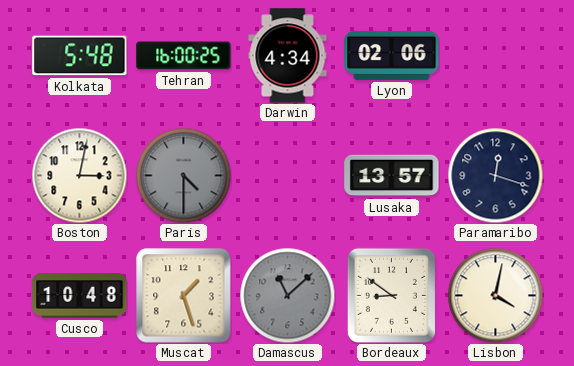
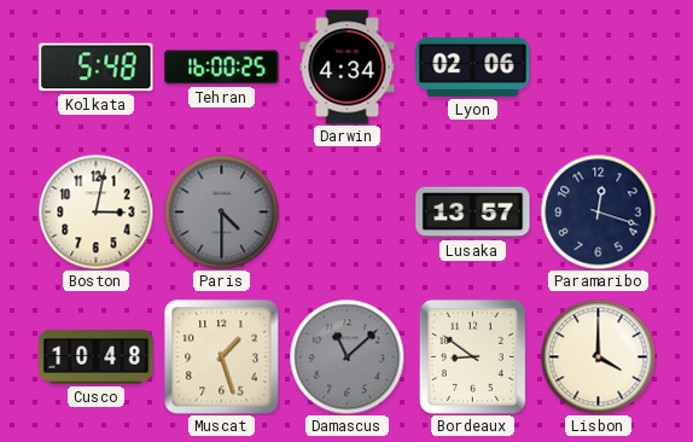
Lisbon: 4:02 -> 4:00 (598, 356)
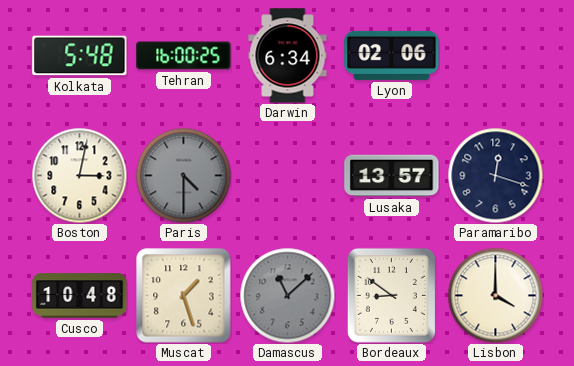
Darwin: 4:34 -> 6:34 (288, 56)
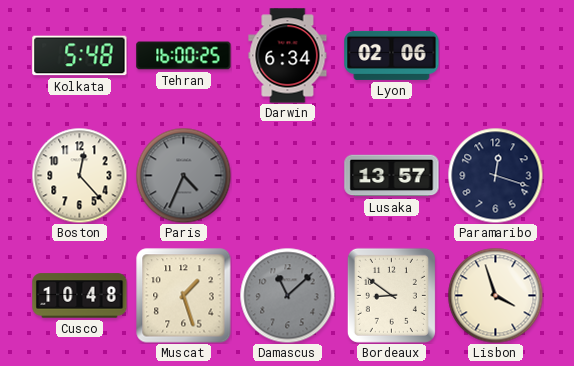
Boston: 3:02 -> 12:23 (79, 175)
Paris: 4:30 -> 4:34 (183, 175)
Lisbon: 4:00 -> 3:57 (495, 295)
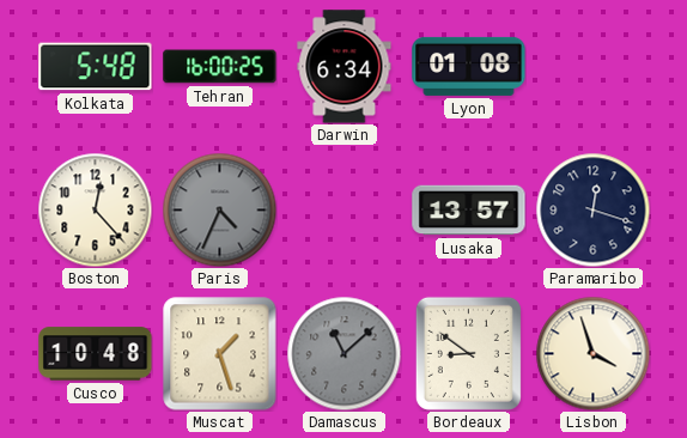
Lyon: 02:06 -> 01:08 (469, 66)
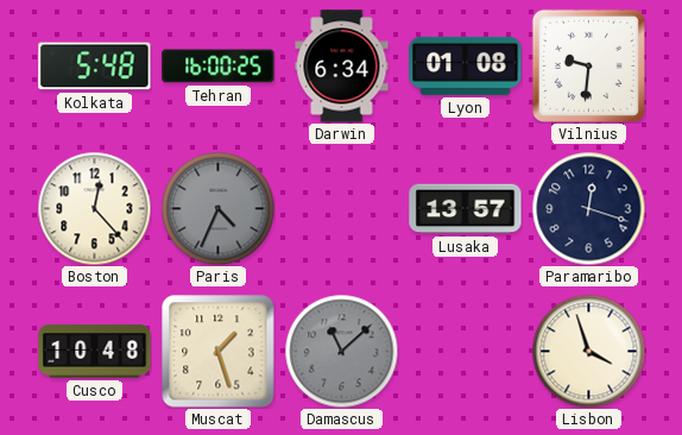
Vilnius: none -> 9:31 (588, 65)
Bordeaux: 8:51 -> none (468, 353)
